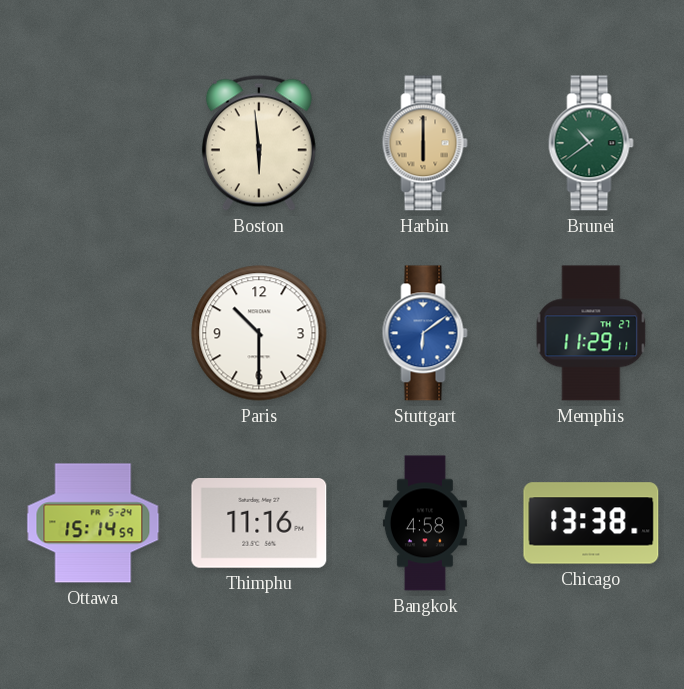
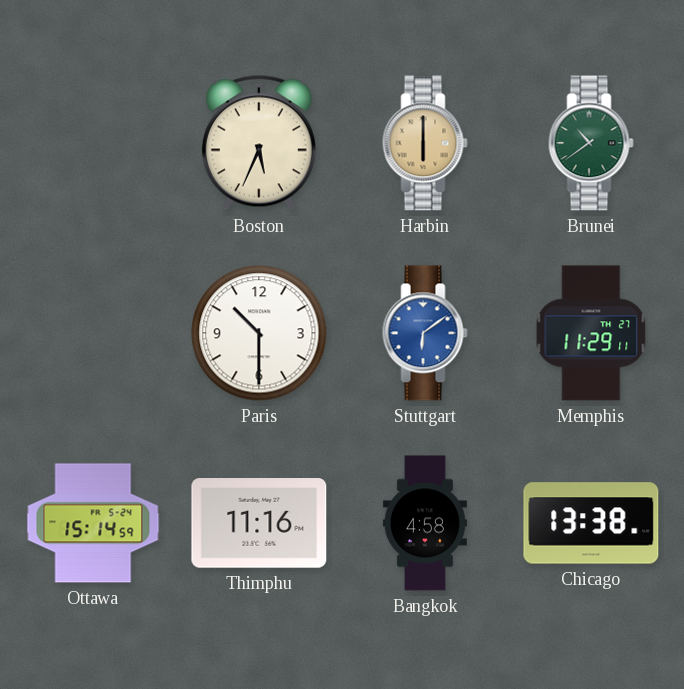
Boston: 5:59 -> 5:34 (259, 143)
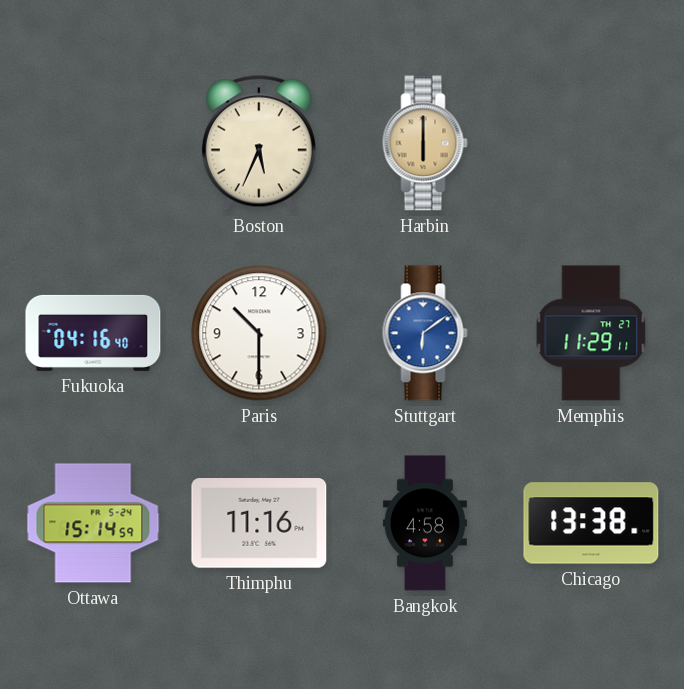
Brunei: 10:39 -> none (591, 143)
Fukuoka: none -> 04:16 (93, 333)
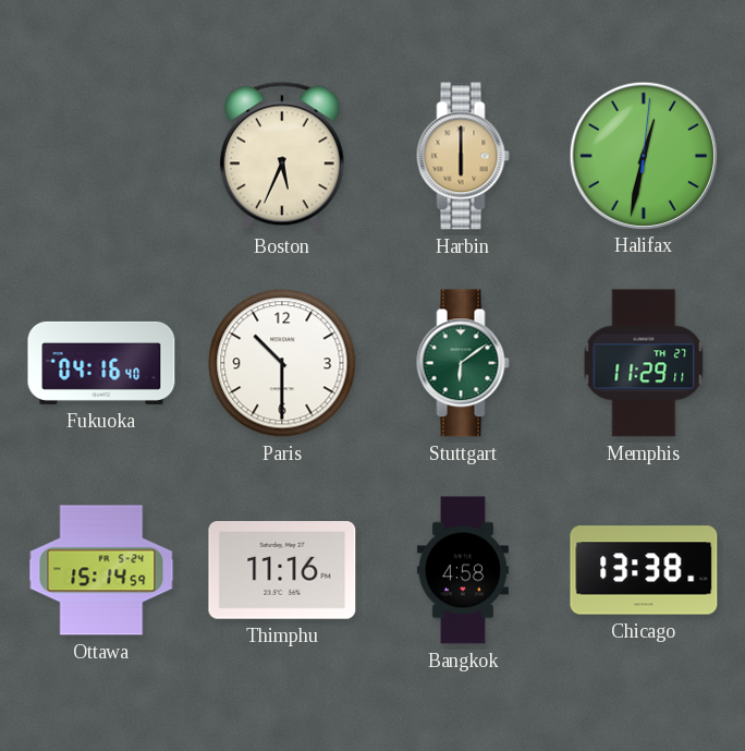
Halifax: none -> 12:32 (643, 155)
Stuttgart dial: blue -> green (463, 363)
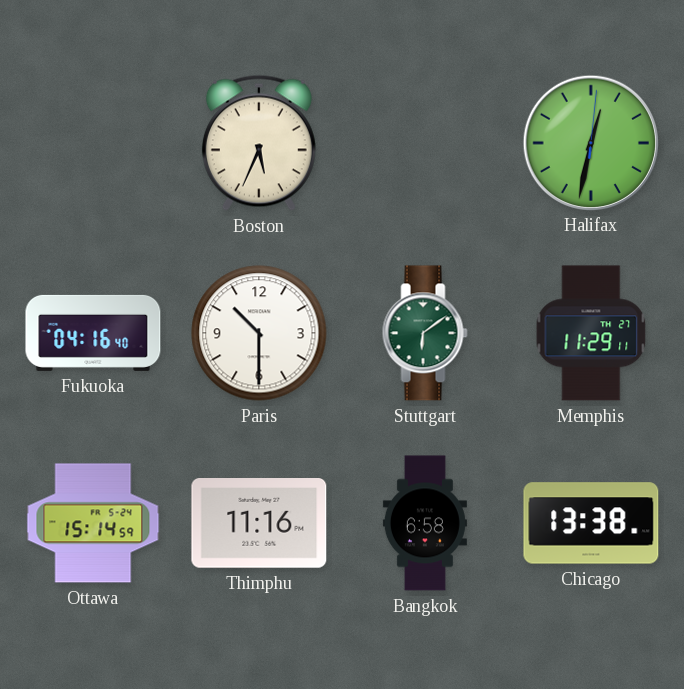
Harbin: 6:00 -> none (463, 156)
Bangkok: 4:58 -> 6:58 (425, 523)
